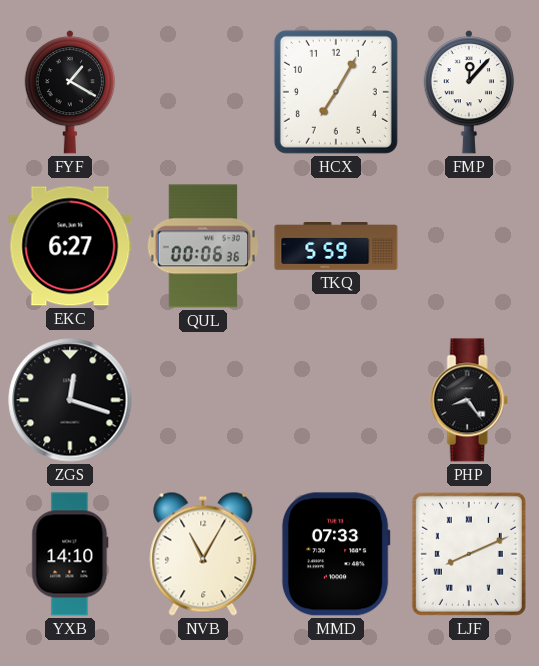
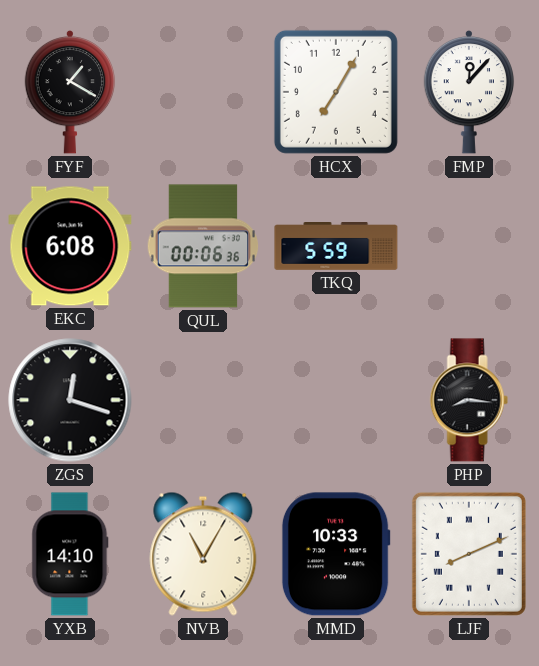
EKC: 6:27 -> 6:08 (70, 246)
PHP: 8:24 -> 8:16 (469, 400)
MMD: 07:33 -> 10:33 (336, 554)
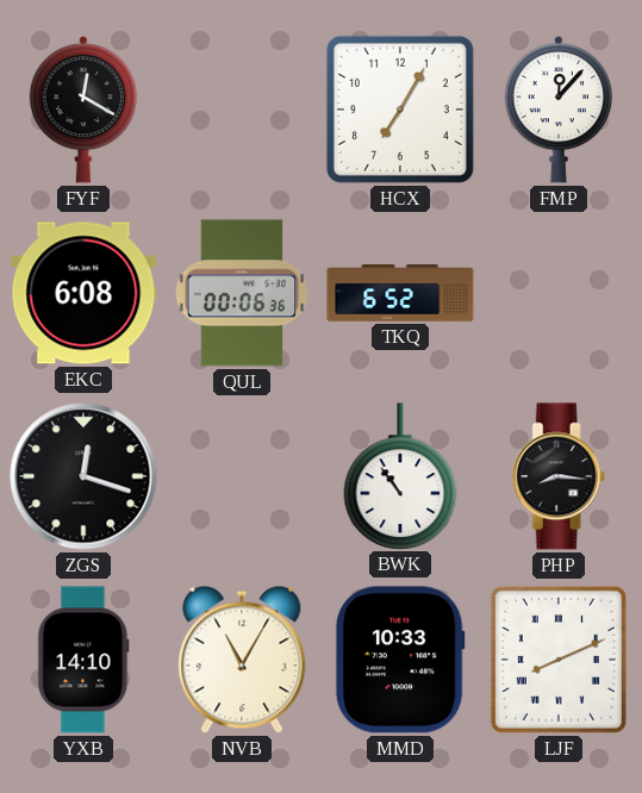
FYF: 1:20 -> 12:20 (83, 110)
TKQ: 5:59 -> 6:52 (400, 293)
BWK: none -> 10:54 (400, 476)
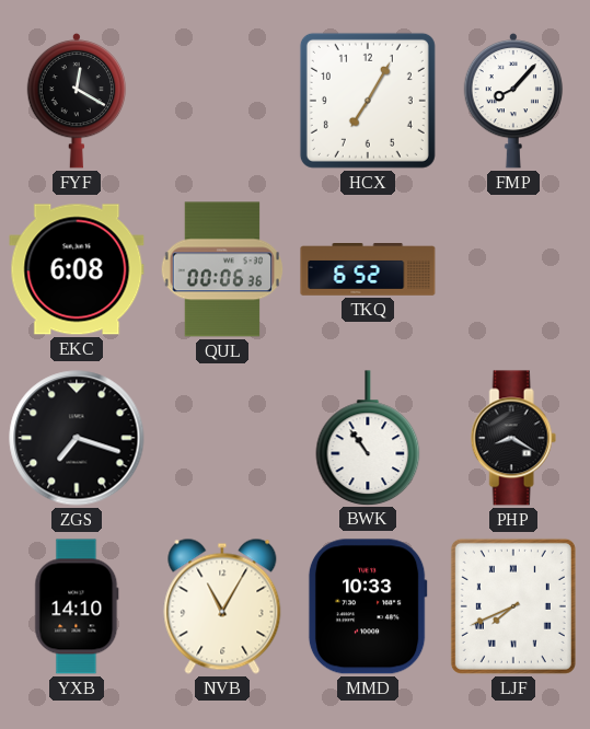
FMP: 12:07 -> 8:07 (513, 101)
ZGS: 12:18 -> 7:18 (77, 438)
PHP: 8:16 -> 8:20 (513, 438)
LJF: 8:11 -> 7:41 (513, 606)
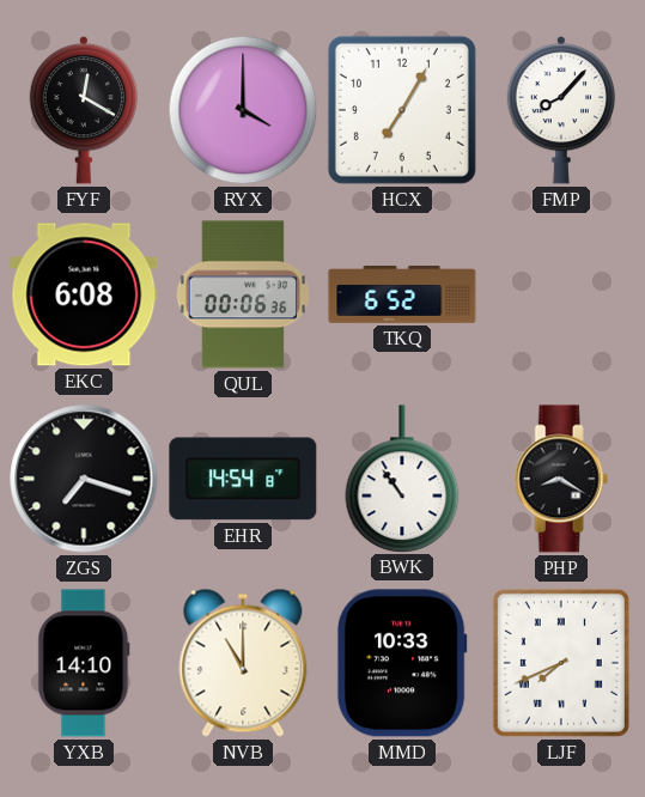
RYX: none -> 4:00 (243, 110)
EHR: none -> 14:54 (243, 479)
NVB: 11:05 -> 11:00 (243, 663)
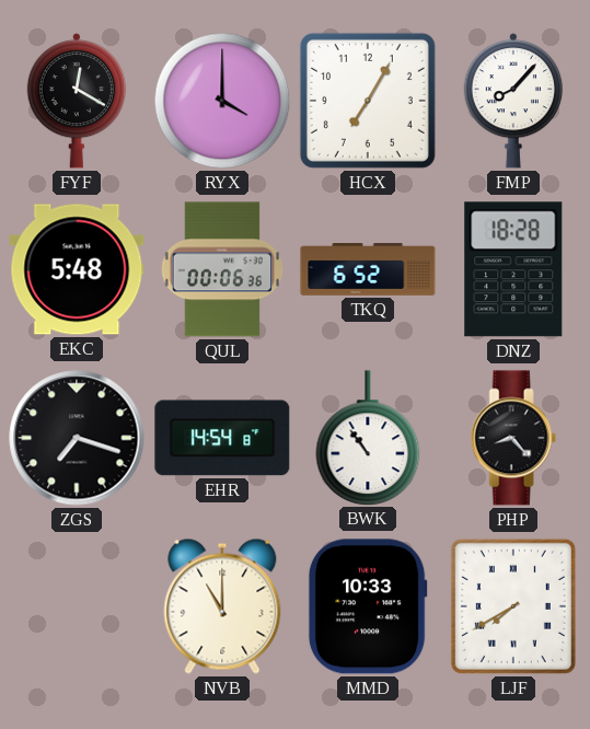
EKC: 6:08 -> 5:48 (77, 269)
DNZ: none -> 18:28 (513, 269)
PHP: 8:20 -> 8:23 (513, 438)
YXB: 14:10 -> none (84, 663)
LJF: 7:41 -> 7:40 (513, 606)
